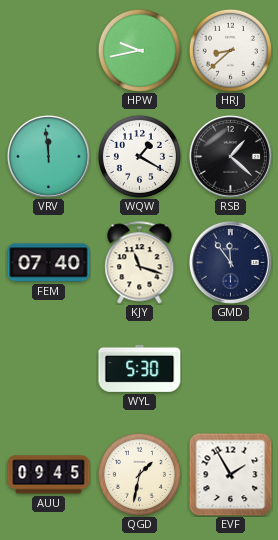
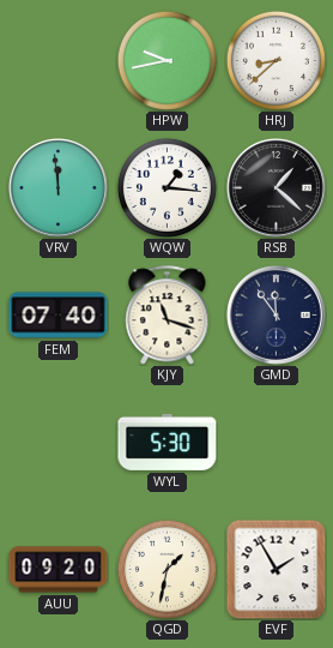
WQW: 1:20 -> 1:16 (166, 187)
AUU: 09:45 -> 09:20 (59, 570)
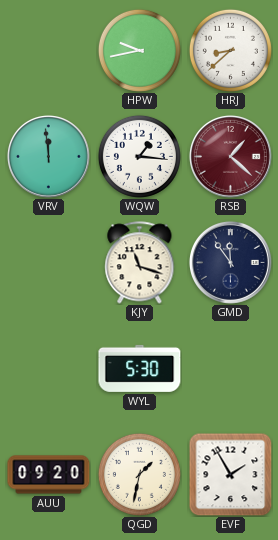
RSB dial: black -> burgundy (230, 156)
FEM: 07:40 -> none (59, 316)
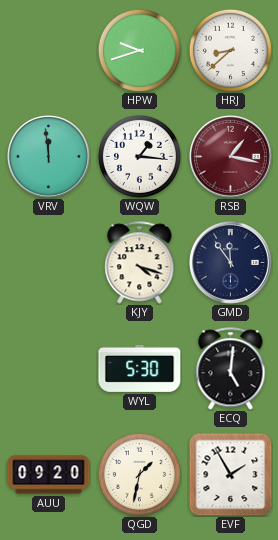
HPW: 9:43 -> 9:42 (139, 50)
RSB: 1:22 -> 1:17 (230, 156)
KJY: 11:18 -> 4:18 (140, 263)
ECQ: none -> 5:01 (231, 369)
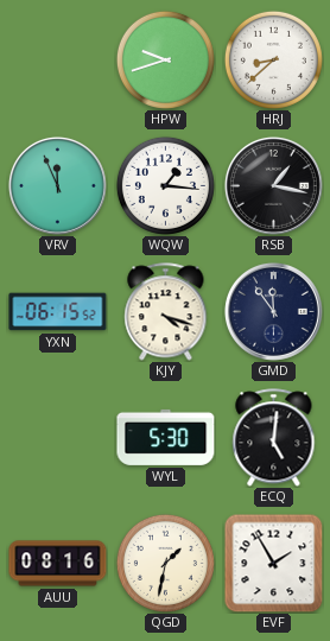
VRV: 11:59 -> 11:56 (57, 185)
RSB dial: burgundy -> black (273, 185)
YXN: none -> 06:15 (58, 312)
AUU: 09:20 -> 08:16 (58, 564)
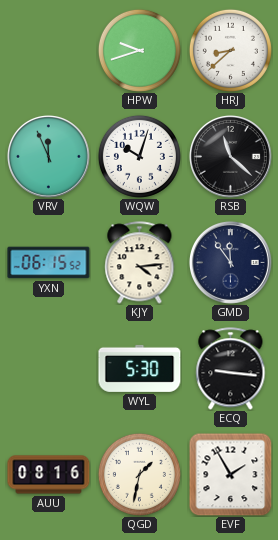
WQW: 1:16 -> 10:03 (139, 156)
RSB: 1:17 -> 11:22 (230, 156)
KJY: 4:18 -> 4:14 (140, 263)
ECQ: 5:01 -> 9:16 (231, 369)
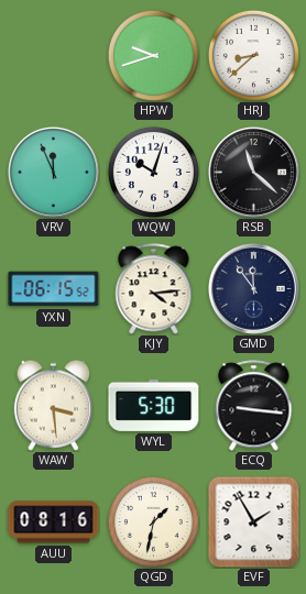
WAW: none -> 3:29 (53, 405)
